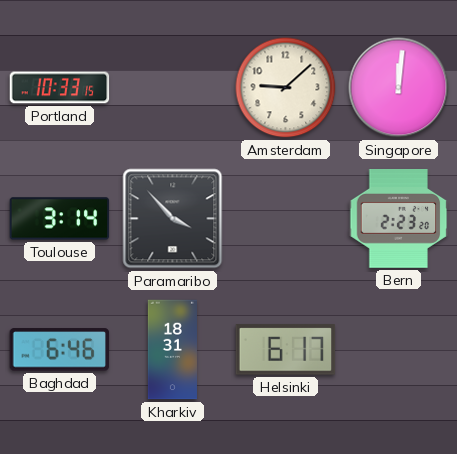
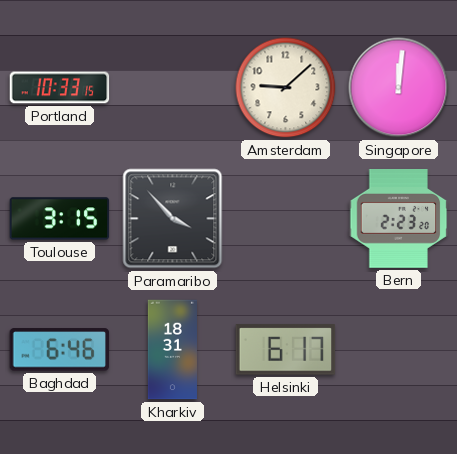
Toulouse: 3:14 -> 3:15 (60, 219)
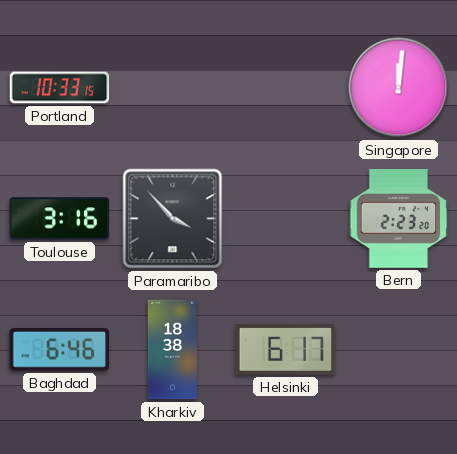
Amsterdam: 9:08 -> none (286, 88)
Toulouse: 3:15 -> 3:16 (60, 219)
Kharkiv: 18:31 -> 18:38 (172, 350)
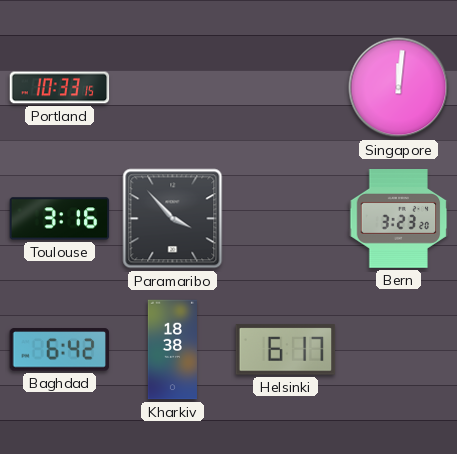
Bern: 2:23 -> 3:23 (399, 219)
Baghdad: 6:46 -> 6:42 (60, 350)
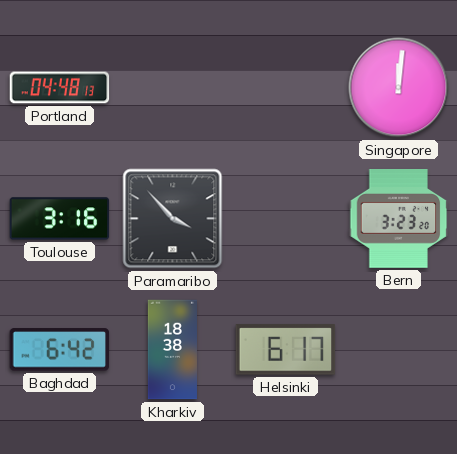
Portland: 10:33 -> 04:48 (60, 88)
